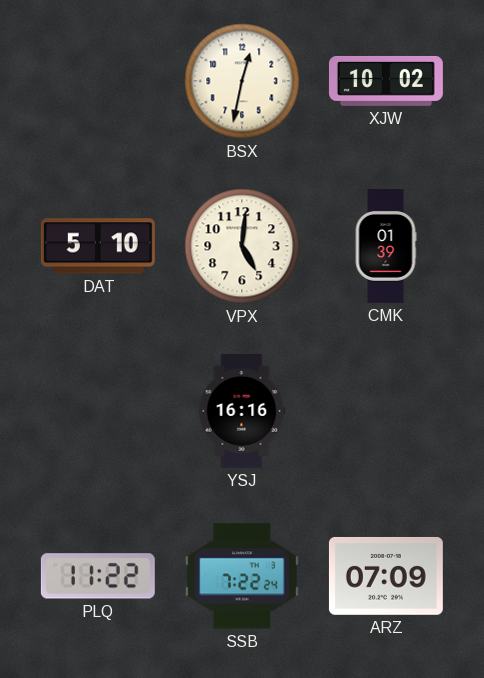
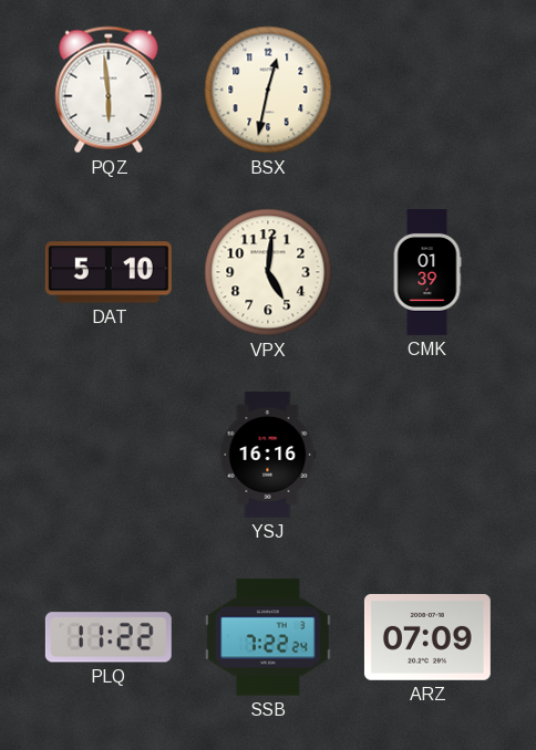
PQZ: none -> 5:59 (109, 90)
XJW: 10:02 -> none (386, 81)
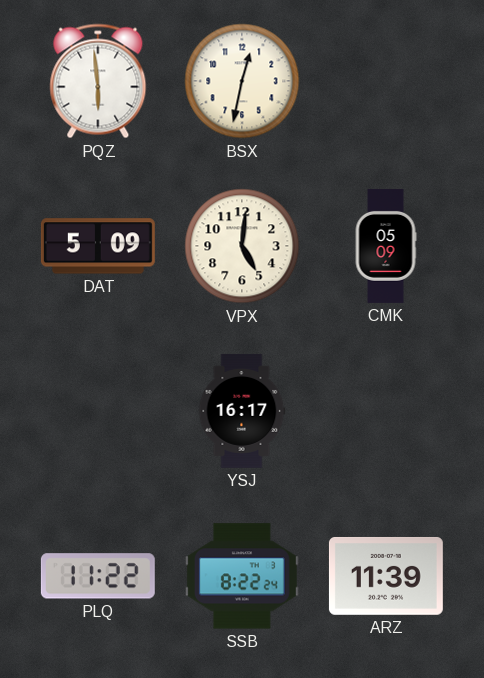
DAT: 5:10 -> 5:09 (98, 246)
CMK: 01:39 -> 05:09 (386, 246)
YSJ: 16:16 -> 16:17 (242, 411)
SSB: 7:22 -> 8:22 (242, 576)
ARZ: 07:09 -> 11:39 (386, 576)
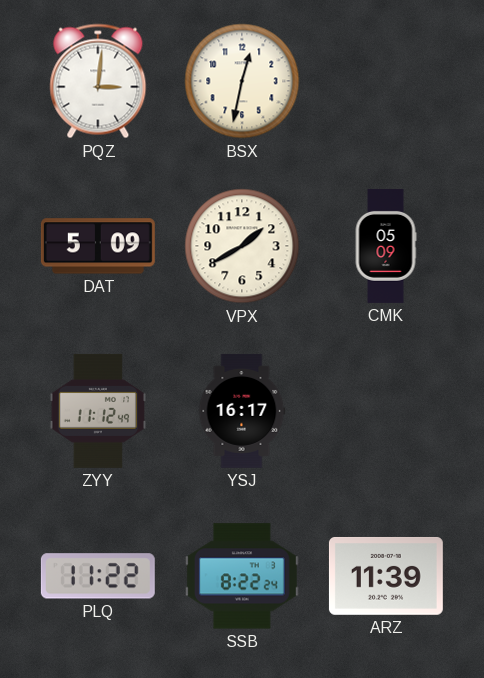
PQZ: 5:59 -> 3:01 (98, 81)
VPX: 5:01 -> 1:40 (242, 246)
ZYY: none -> 11:12 (98, 411)
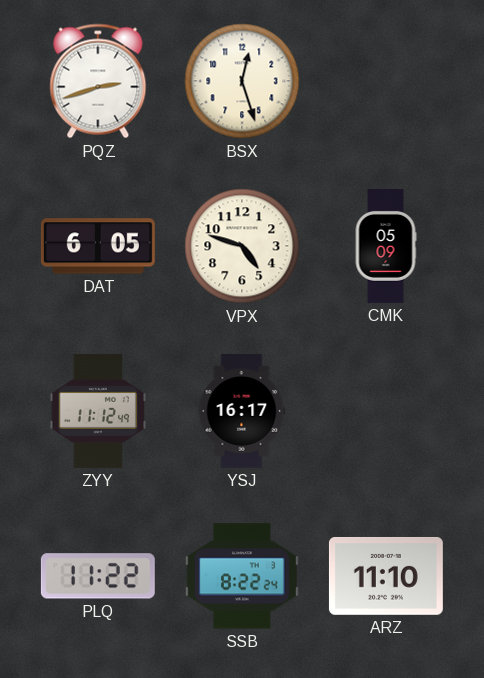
PQZ: 3:01 -> 2:42 (98, 81)
BSX: 12:32 -> 12:27 (242, 81)
DAT: 5:09 -> 6:05 (98, 246)
VPX: 1:40 -> 4:48 (242, 246)
ARZ: 11:39 -> 11:10 (386, 576)
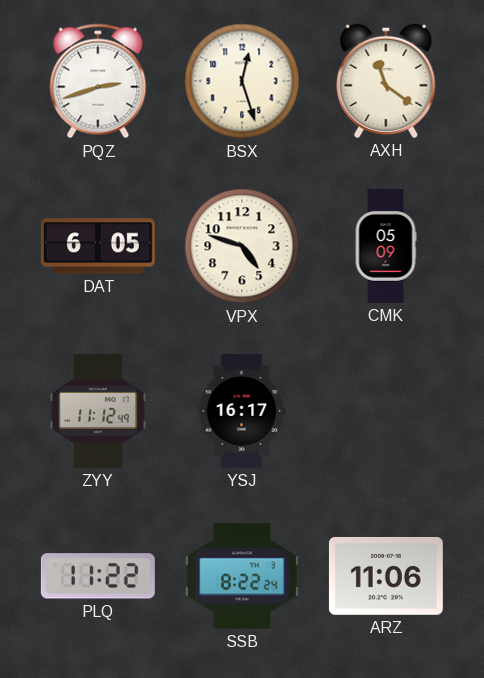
AXH: none -> 11:21 (386, 81)
ARZ: 11:10 -> 11:06 (386, 576)
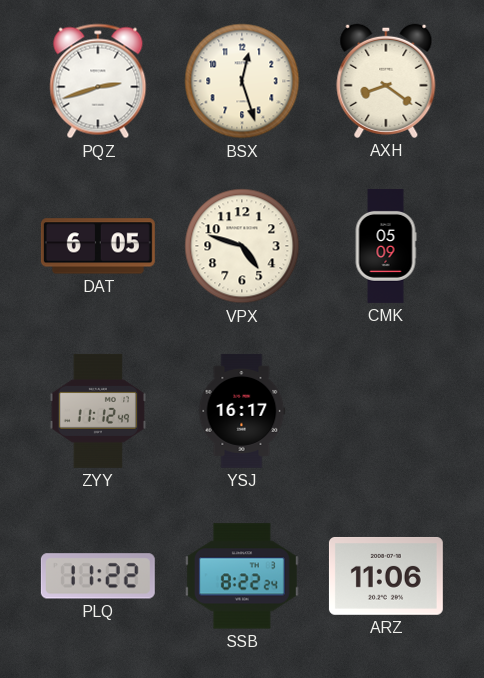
AXH: 11:21 -> 8:21 (386, 81)
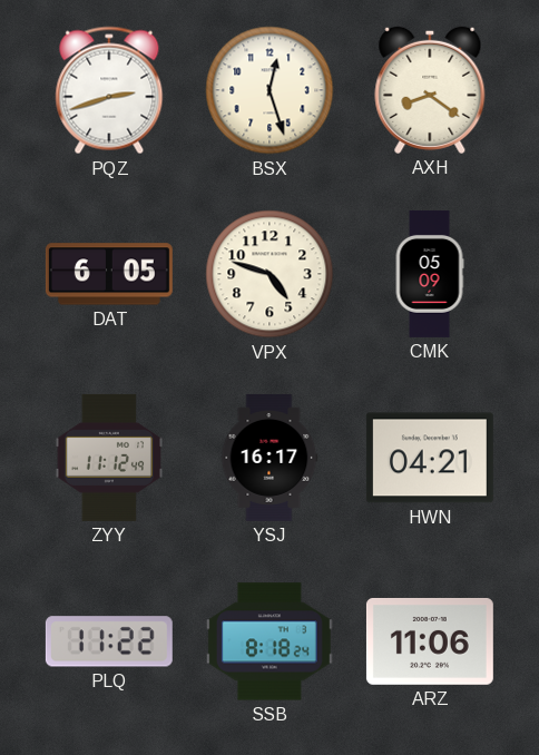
HWN: none -> 04:21 (430, 458)
SSB: 8:22 -> 8:18 (269, 641)
